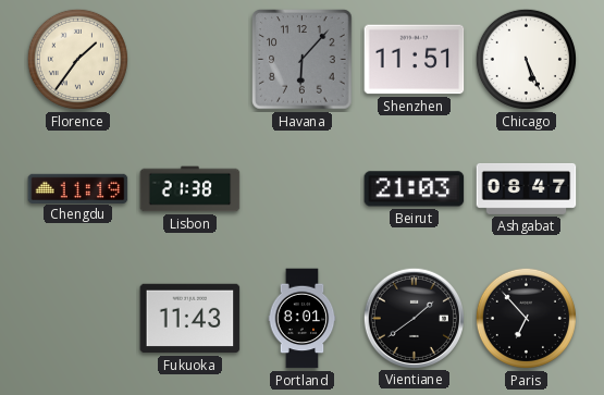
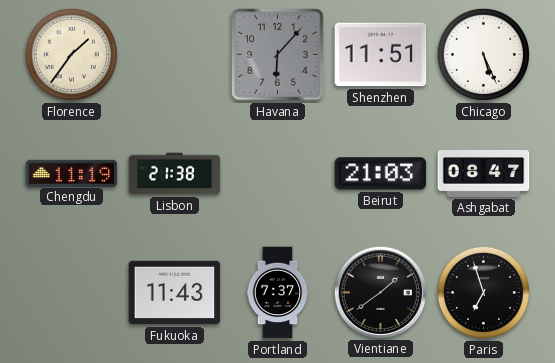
Portland: 8:01 -> 7:37 (278, 293)
Paris: 6:53 -> 6:57 (483, 292)
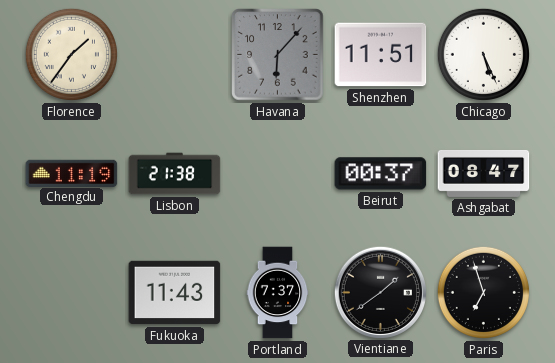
Beirut: 21:03 -> 00:37 (381, 174)
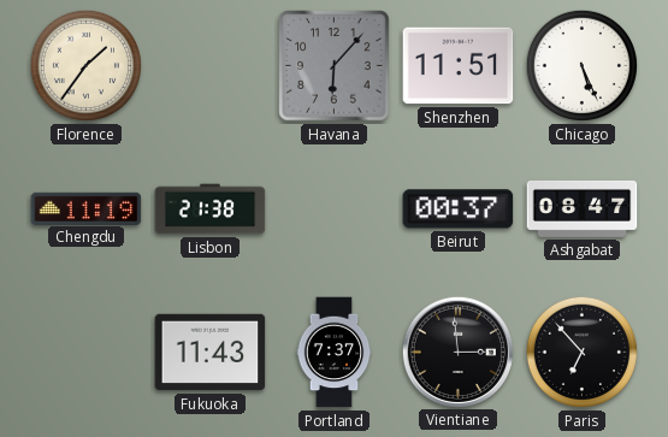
Vientiane: 1:39 -> 2:59 (457, 352)
Paris: 6:57 -> 6:53 (581, 352)
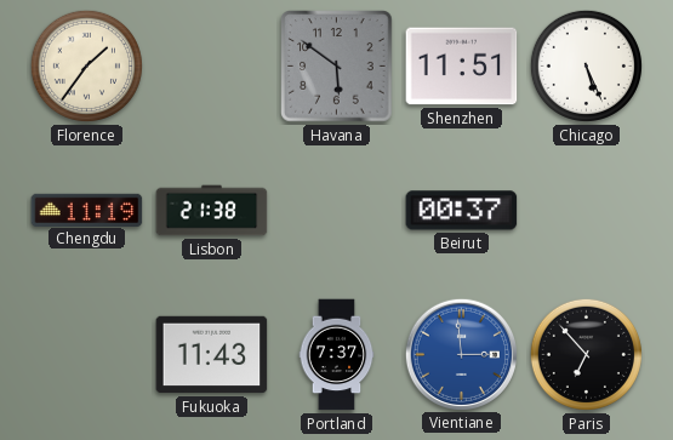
Havana: 6:07 -> 5:51 (337, 67)
Ashgabat: 08:47 -> none (583, 208)
Vientiane dial: black -> blue (461, 354)
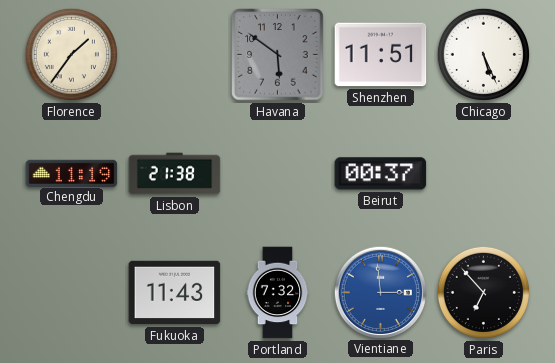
Portland: 7:37 -> 7:32 (278, 293)
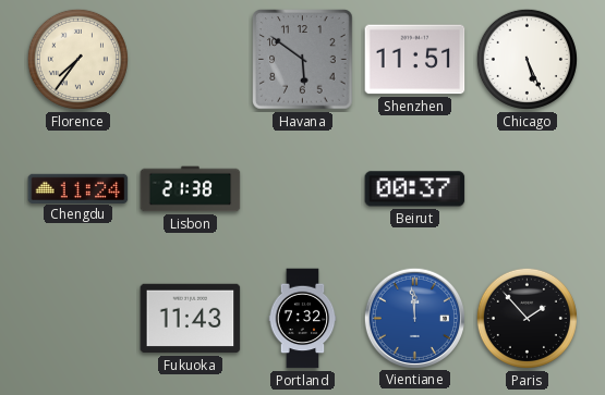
Florence: 1:36 -> 7:36 (77, 59)
Chengdu: 11:19 -> 11:24 (78, 188)
Vientiane: 2:59 -> 11:59 (414, 318)
Paris: 6:53 -> 1:53 (527, 318)
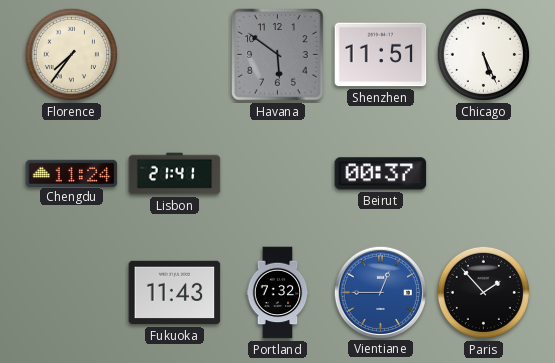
Lisbon: 21:38 -> 21:41 (175, 174)
Vientiane: 11:59 -> 12:45 (380, 292)
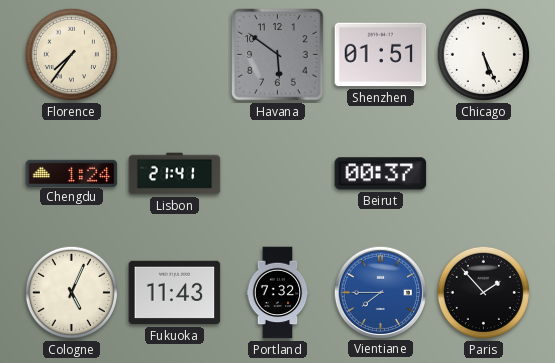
Shenzhen: 11:51 -> 01:51 (381, 55)
Chengdu: 11:24 -> 1:24 (72, 173)
Cologne: none -> 5:04 (71, 292)
Vientiane: 12:45 -> 7:45 (380, 292)
